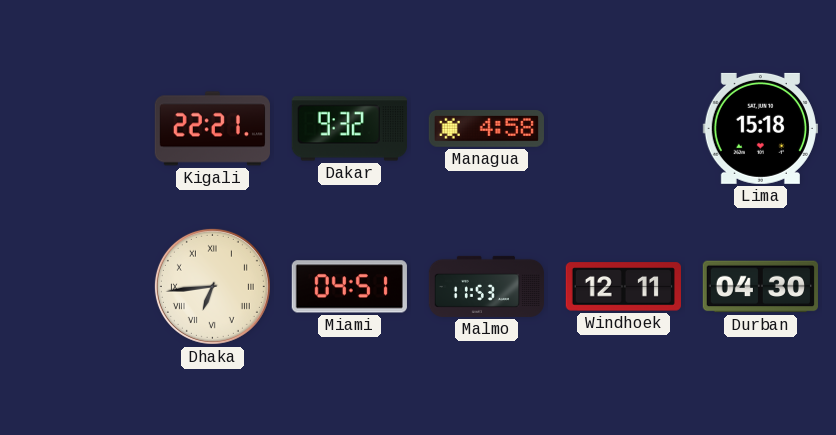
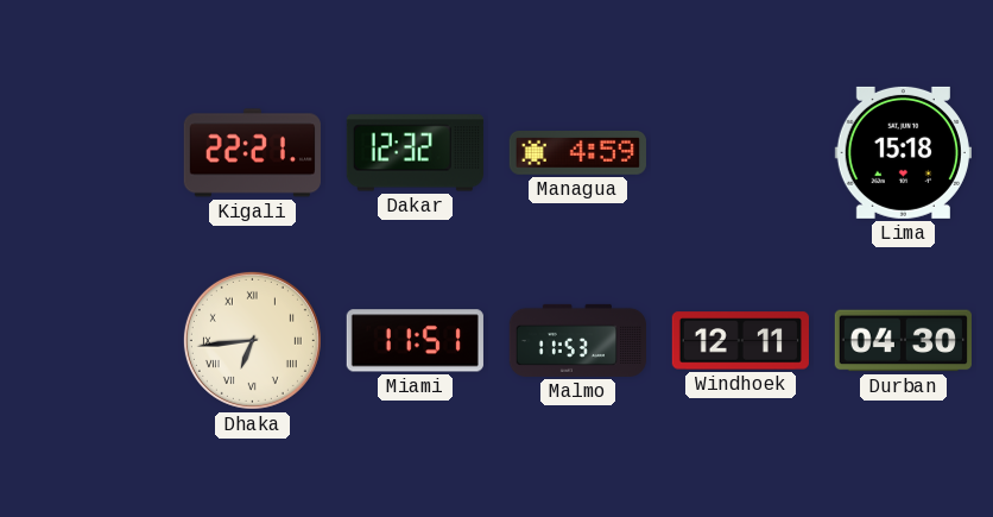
Dakar: 9:32 -> 12:32 (415, 153)
Managua: 4:58 -> 4:59 (577, 153)
Miami: 04:51 -> 11:51 (415, 341)
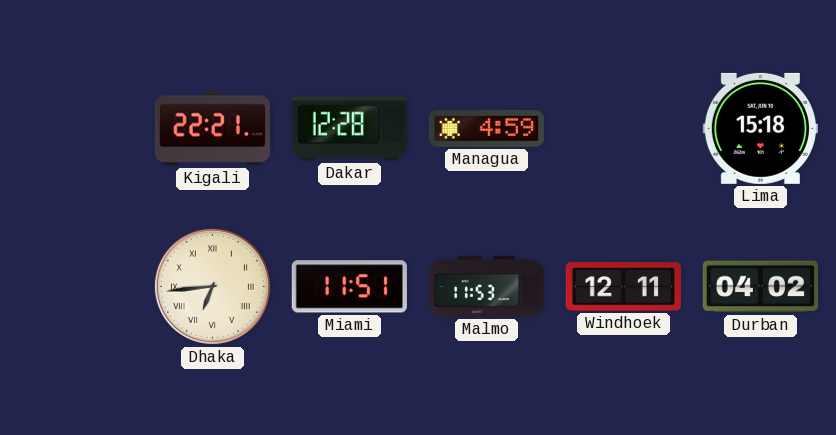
Dakar: 12:32 -> 12:28 (349, 129)
Durban: 04:30 -> 04:02 (760, 287)
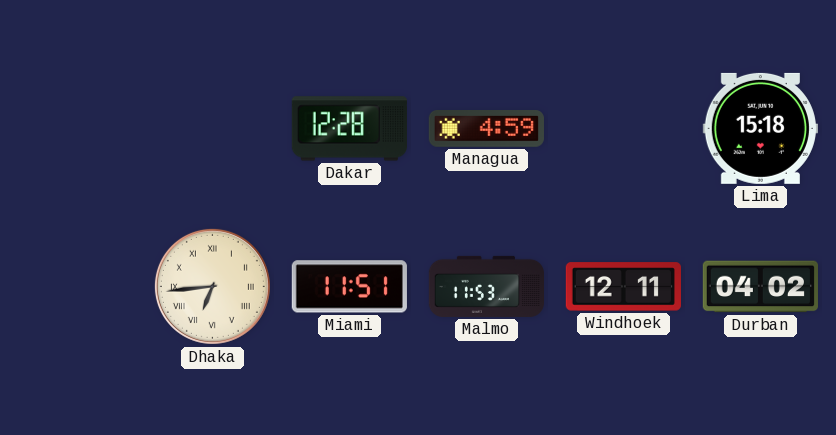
Kigali: 22:21 -> none (212, 129)
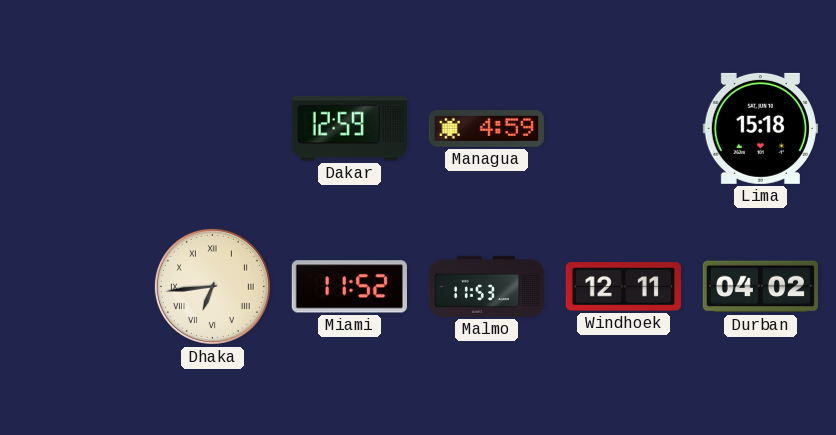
Dakar: 12:28 -> 12:59 (349, 129)
Miami: 11:51 -> 11:52 (349, 287)
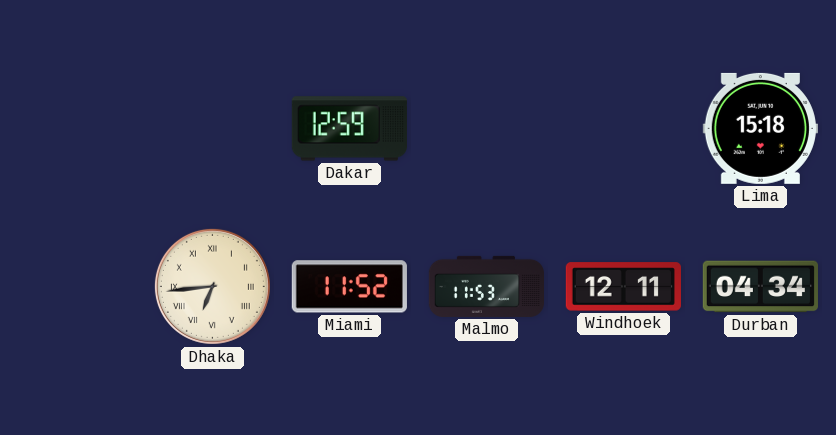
Managua: 4:59 -> none (486, 129)
Durban: 04:02 -> 04:34 (760, 287)
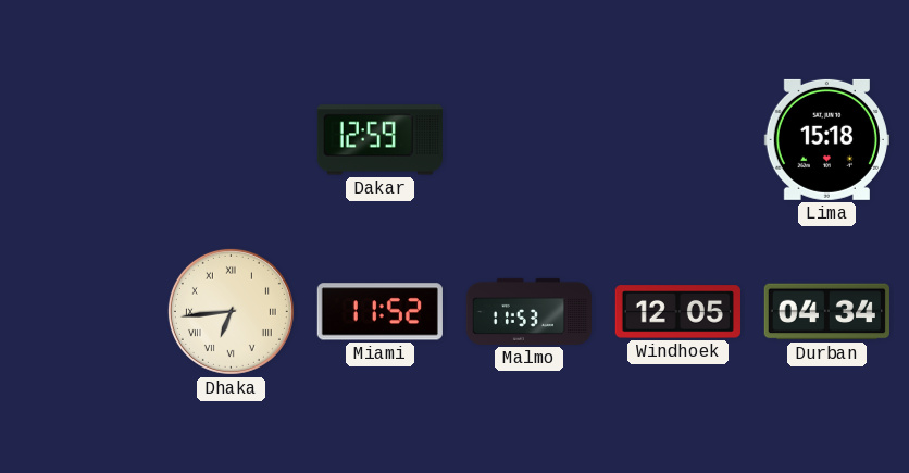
Windhoek: 12:11 -> 12:05 (677, 312)
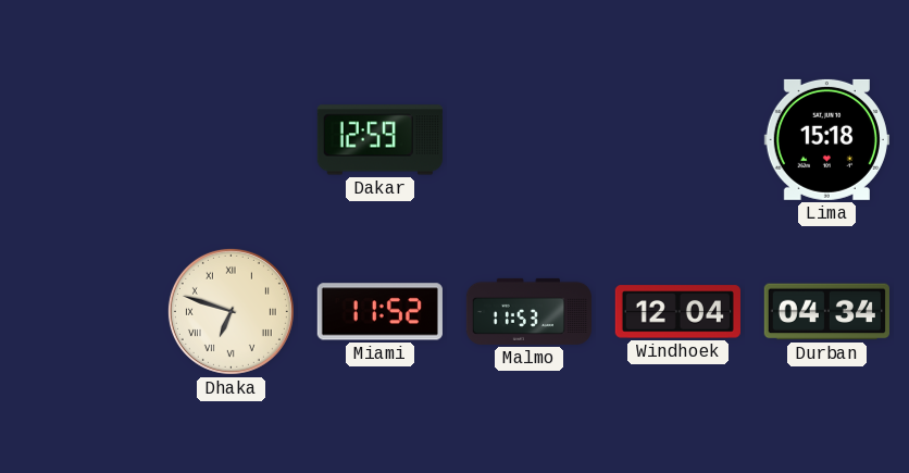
Dhaka: 6:44 -> 6:48 (231, 311)
Windhoek: 12:05 -> 12:04 (677, 312)
